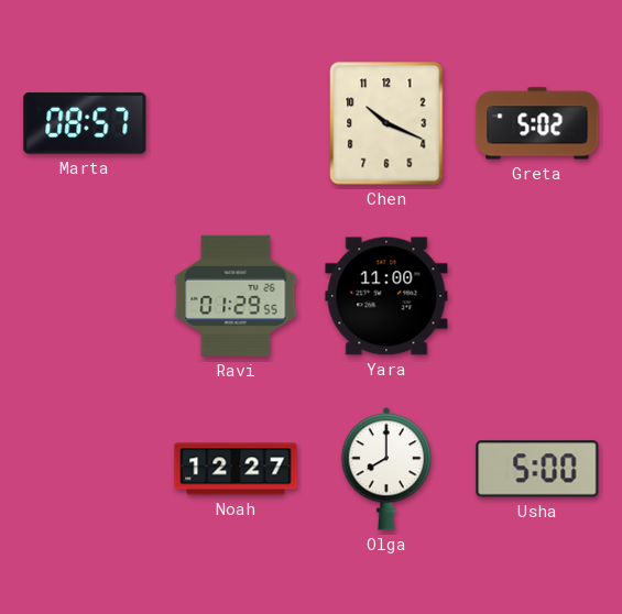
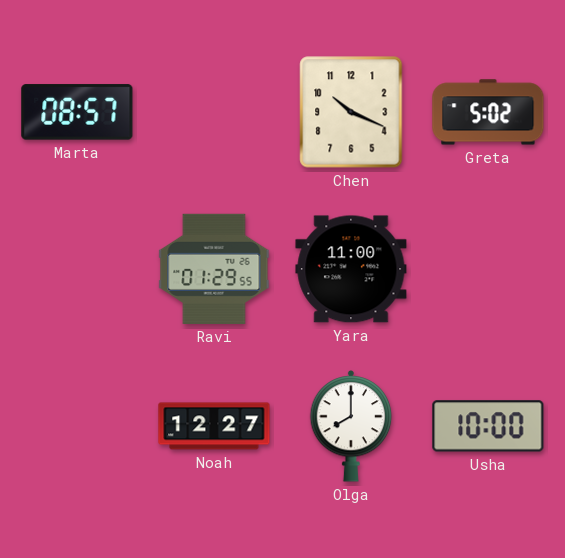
Usha: 5:00 -> 10:00 (488, 426)
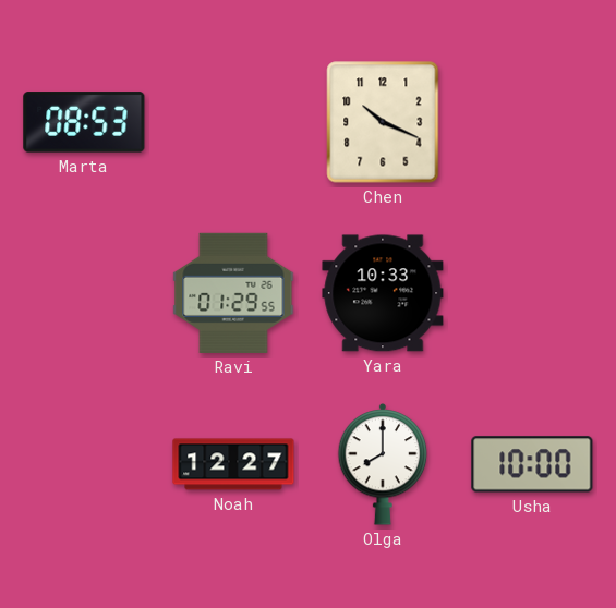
Marta: 08:57 -> 08:53 (84, 122)
Greta: 5:02 -> none (488, 112)
Yara: 11:00 -> 10:33 (383, 293)
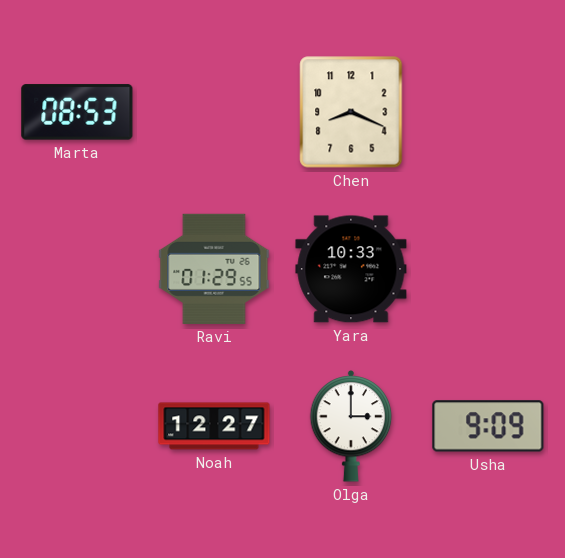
Chen: 10:19 -> 8:19 (351, 112)
Olga: 8:00 -> 3:00 (351, 426)
Usha: 10:00 -> 9:09 (488, 426)
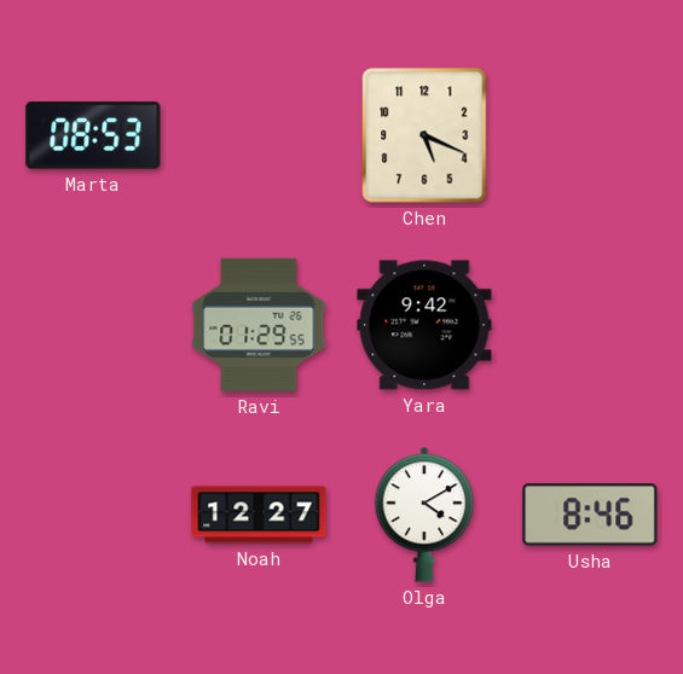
Chen: 8:19 -> 5:19 (424, 135)
Yara: 10:33 -> 9:42 (424, 325)
Olga: 3:00 -> 4:10 (424, 515)
Usha: 9:09 -> 8:46 (590, 515)
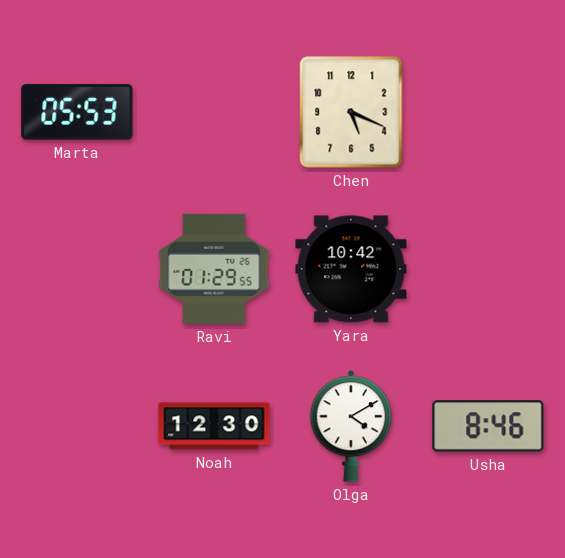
Marta: 08:53 -> 05:53 (77, 112)
Yara: 9:42 -> 10:42 (351, 269)
Noah: 12:27 -> 12:30 (214, 426)
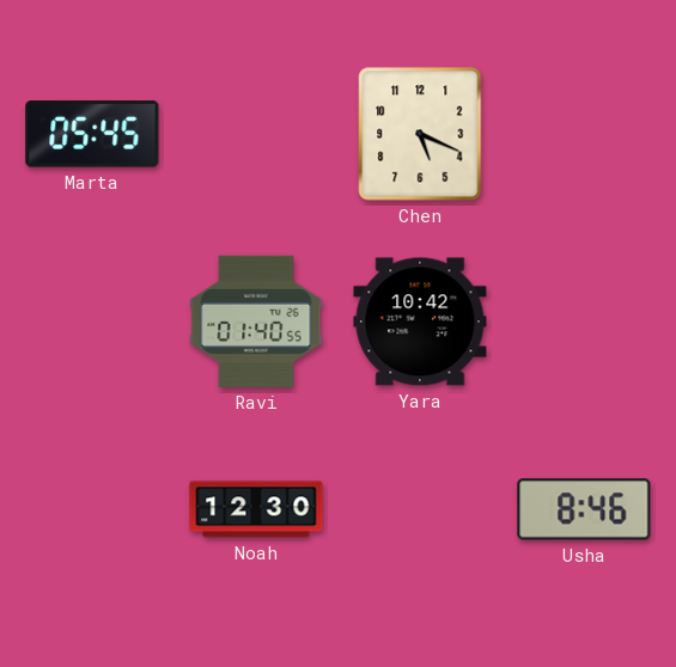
Marta: 05:53 -> 05:45 (92, 134)
Ravi: 01:29 -> 01:40 (256, 322)
Olga: 4:10 -> none (351, 426)
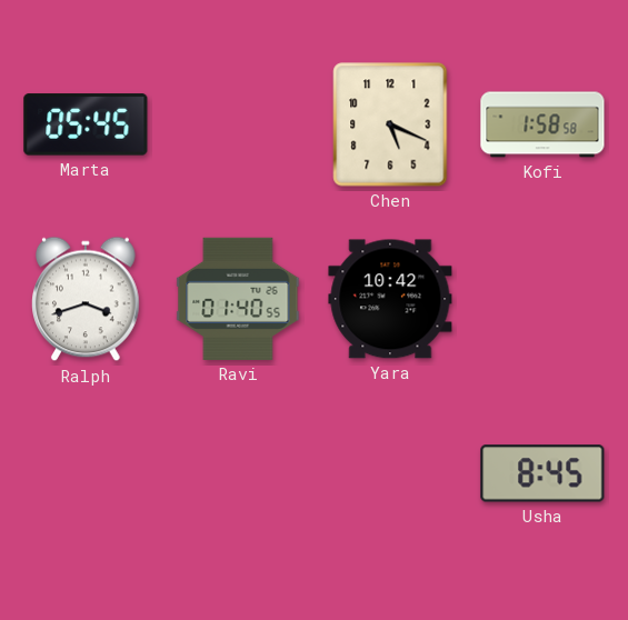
Kofi: none -> 1:58 (542, 124)
Ralph: none -> 3:42 (87, 299)
Noah: 12:30 -> none (256, 509)
Usha: 8:46 -> 8:45 (542, 473)
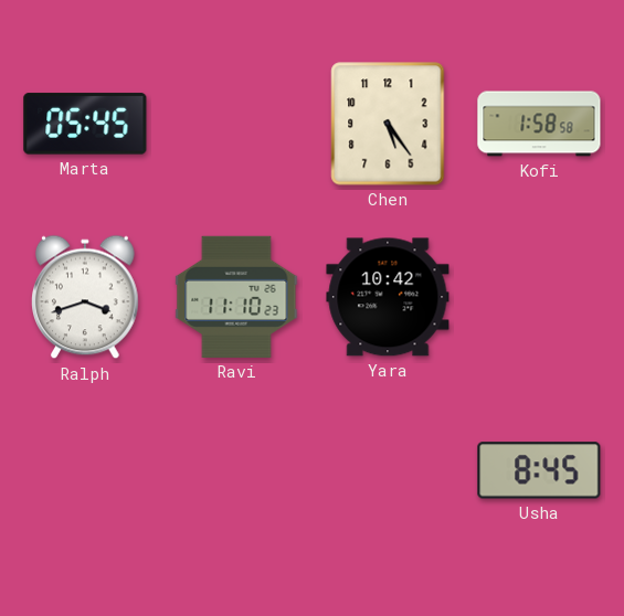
Chen: 5:19 -> 5:24 (388, 124)
Ravi: 01:40 -> 11:10 (236, 297)
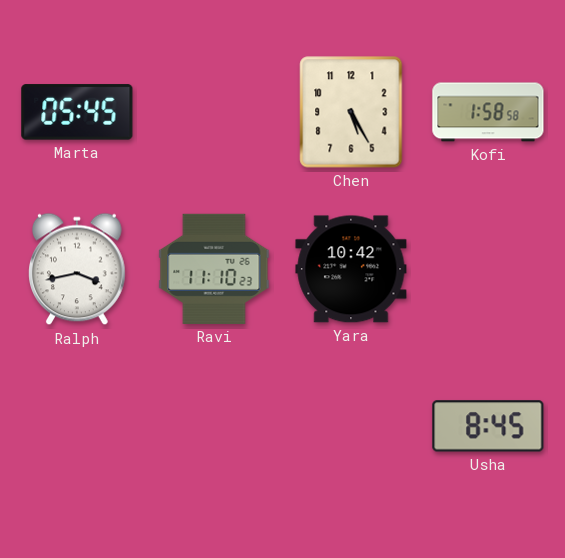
Chen: 5:24 -> 5:25 (351, 112)
Ralph: 3:42 -> 3:43 (78, 269)
